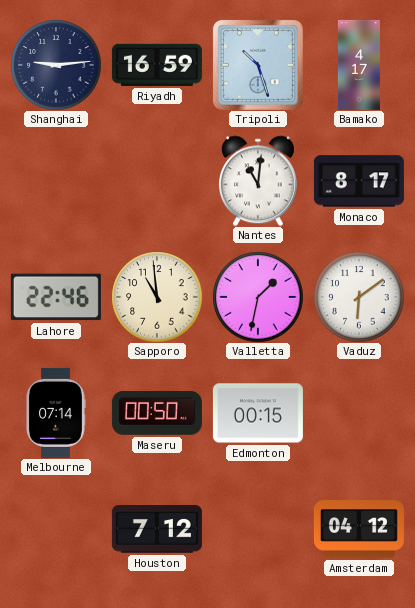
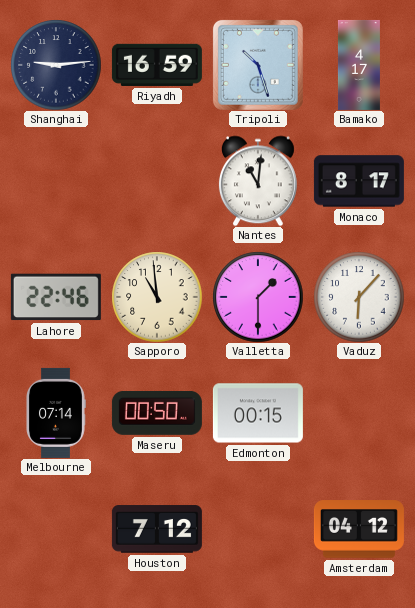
Valletta: 1:32 -> 1:30 (258, 297)
Vaduz: 6:09 -> 6:07 (359, 297)
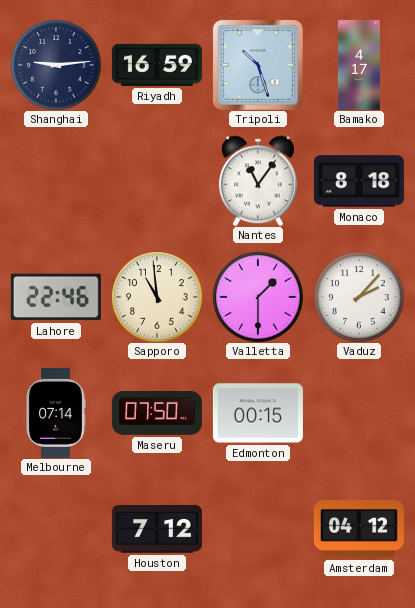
Nantes: 11:01 -> 11:06 (258, 181)
Monaco: 8:17 -> 8:18 (359, 181)
Vaduz: 6:07 -> 2:07 (359, 297)
Maseru: 00:50 -> 07:50 (157, 414)
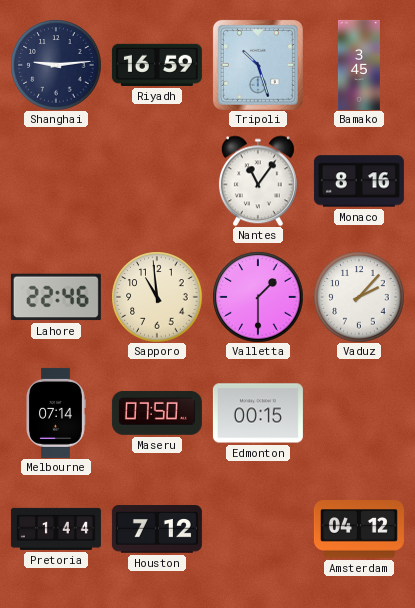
Bamako: 4:17 -> 3:45 (359, 65)
Monaco: 8:18 -> 8:16 (359, 181)
Pretoria: none -> 1:44 (56, 529)
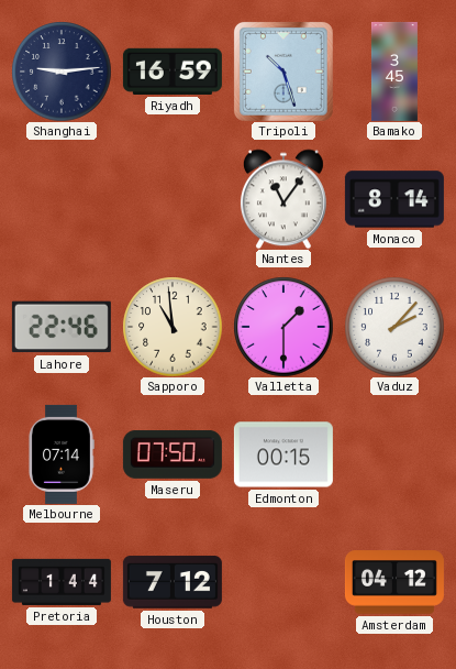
Monaco: 8:16 -> 8:14 (394, 199)
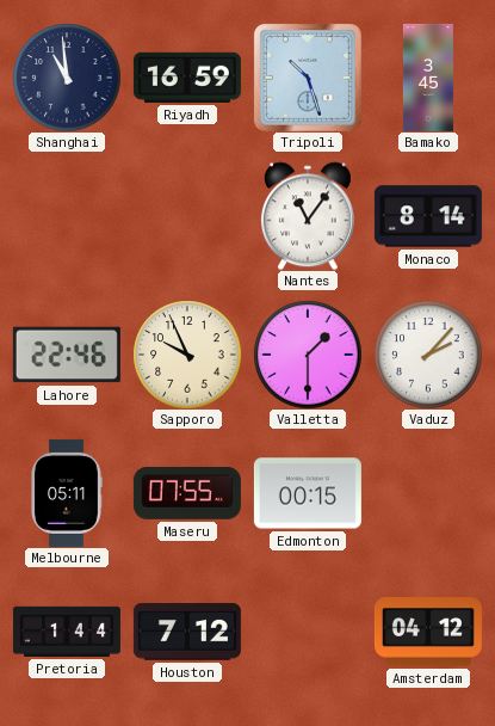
Shanghai: 9:14 -> 10:59 (67, 78)
Sapporo: 10:59 -> 9:56 (187, 355)
Melbourne: 07:14 -> 05:11 (67, 493)
Maseru: 07:50 -> 07:55 (187, 494)
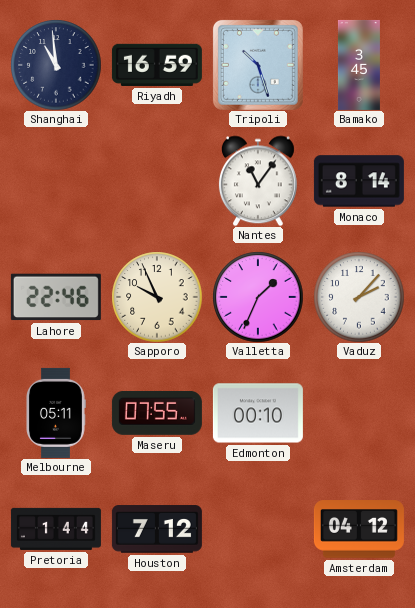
Valletta: 1:30 -> 1:34 (258, 297)
Edmonton: 00:15 -> 00:10 (258, 413)
